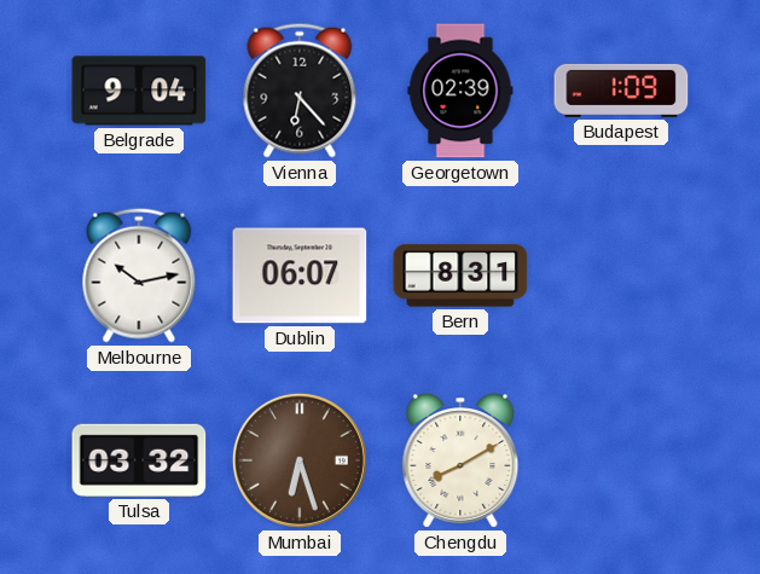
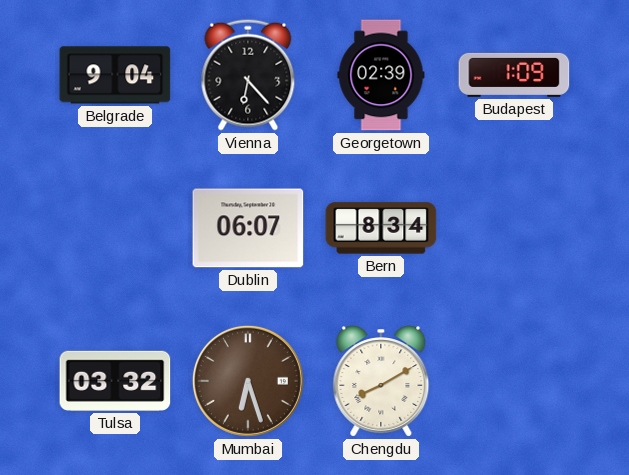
Melbourne: 10:13 -> none (139, 276)
Bern: 8:31 -> 8:34 (381, 228)
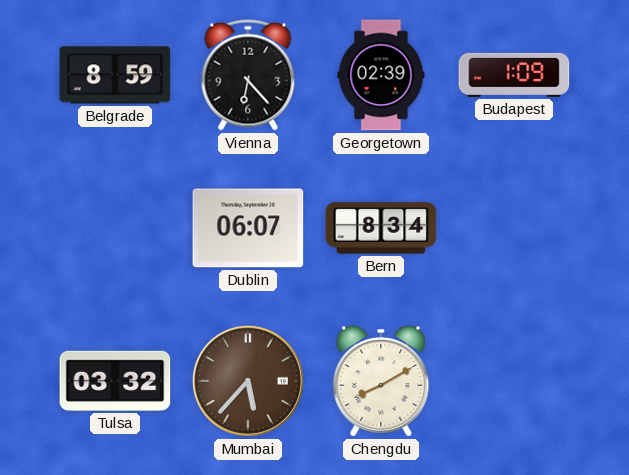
Belgrade: 9:04 -> 8:59 (115, 75)
Mumbai: 6:27 -> 5:37 (248, 381)
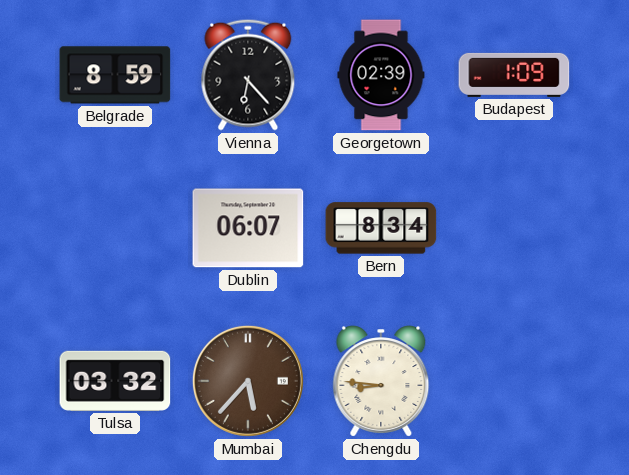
Chengdu: 8:10 -> 8:46 (381, 381)
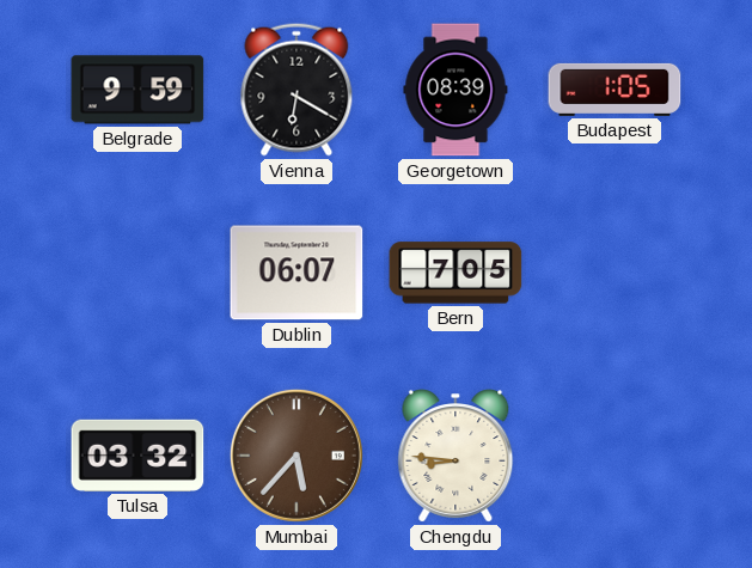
Belgrade: 8:59 -> 9:59 (137, 90)
Vienna: 6:23 -> 6:20 (296, 90)
Georgetown: 02:39 -> 08:39 (456, 90)
Budapest: 1:09 -> 1:05 (615, 90)
Bern: 8:34 -> 7:05 (456, 273)
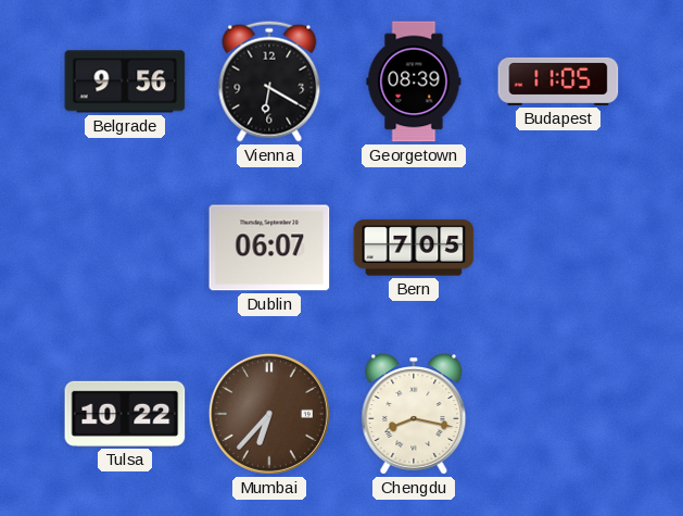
Belgrade: 9:59 -> 9:56 (125, 81)
Budapest: 1:05 -> 11:05 (558, 81)
Tulsa: 03:32 -> 10:22 (125, 414)
Mumbai: 5:37 -> 6:37 (269, 414)
Chengdu: 8:46 -> 8:17 (414, 414)
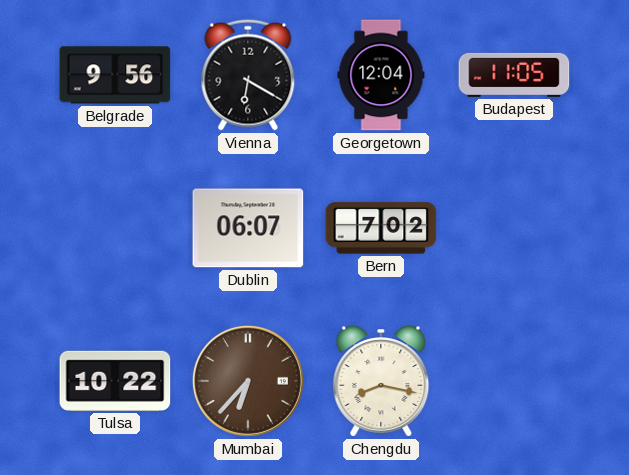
Georgetown: 08:39 -> 12:04 (381, 75)
Bern: 7:05 -> 7:02 (381, 228)
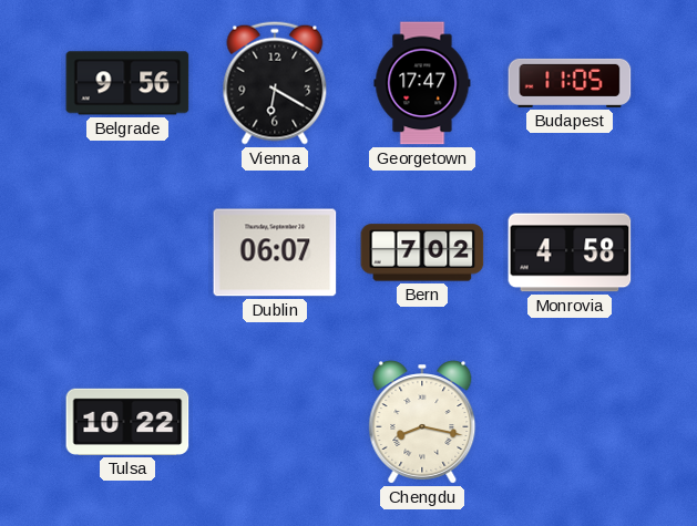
Georgetown: 12:04 -> 17:47 (422, 83)
Monrovia: none -> 4:58 (570, 252)
Mumbai: 6:37 -> none (248, 381)
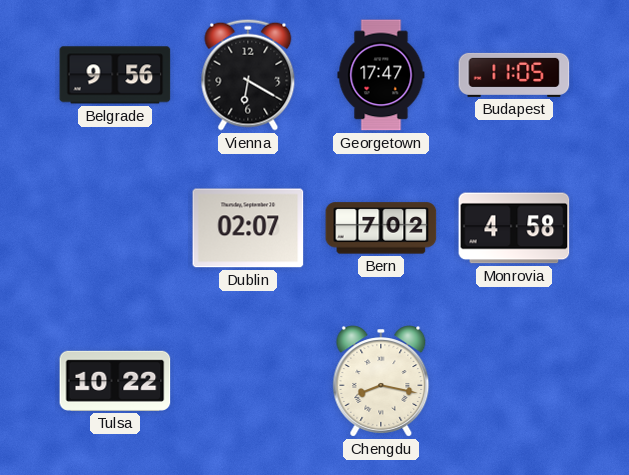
Dublin: 06:07 -> 02:07 (248, 228)
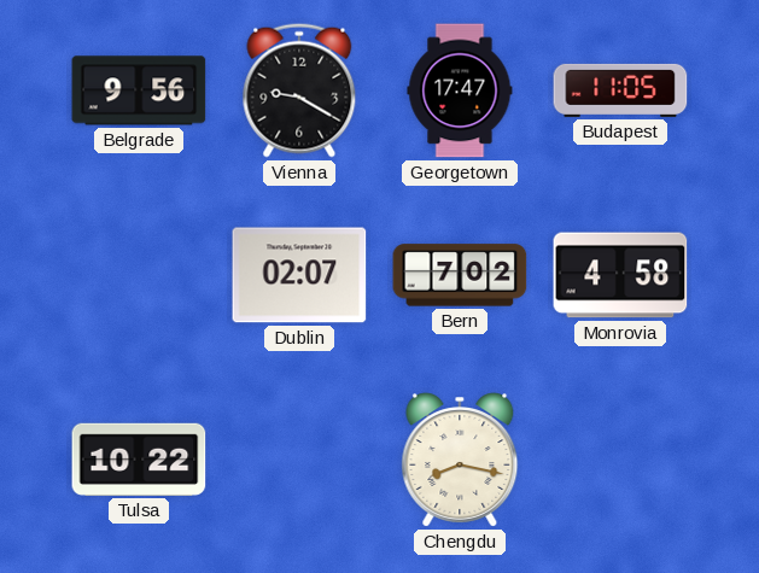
Vienna: 6:20 -> 9:20 (299, 90)
